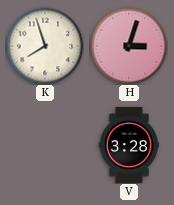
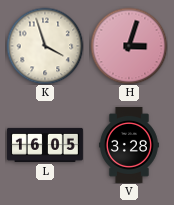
K: 7:57 -> 3:57 (45, 46)
L: none -> 16:05 (45, 145)
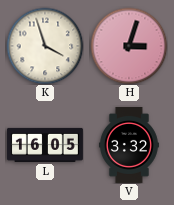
V: 3:28 -> 3:32 (129, 145)
